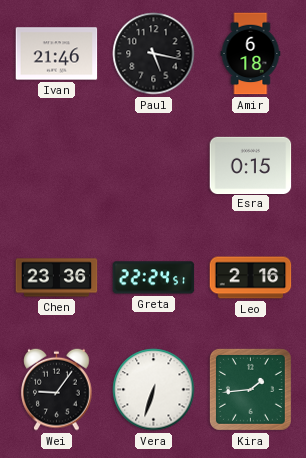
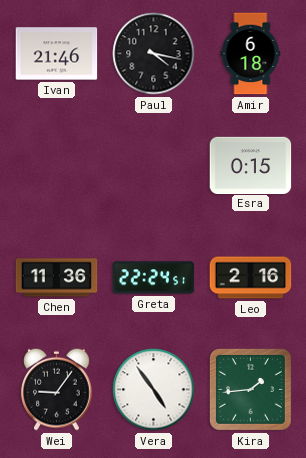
Paul: 5:17 -> 4:17 (154, 54)
Chen: 23:36 -> 11:36 (57, 278)
Vera: 6:33 -> 4:54 (154, 390)
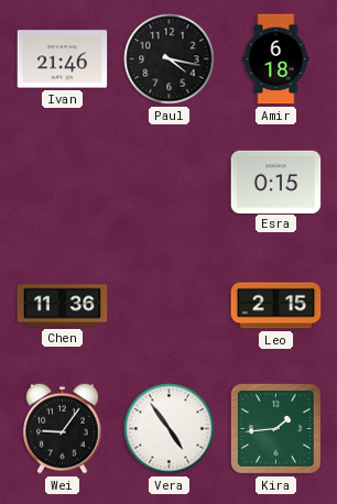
Greta: 22:24 -> none (154, 278)
Leo: 2:16 -> 2:15 (276, 306)
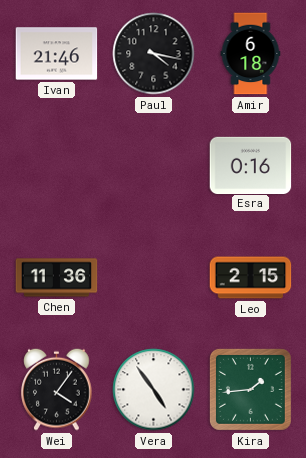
Esra: 0:15 -> 0:16 (251, 165)
Wei: 9:06 -> 4:06 (57, 389)
